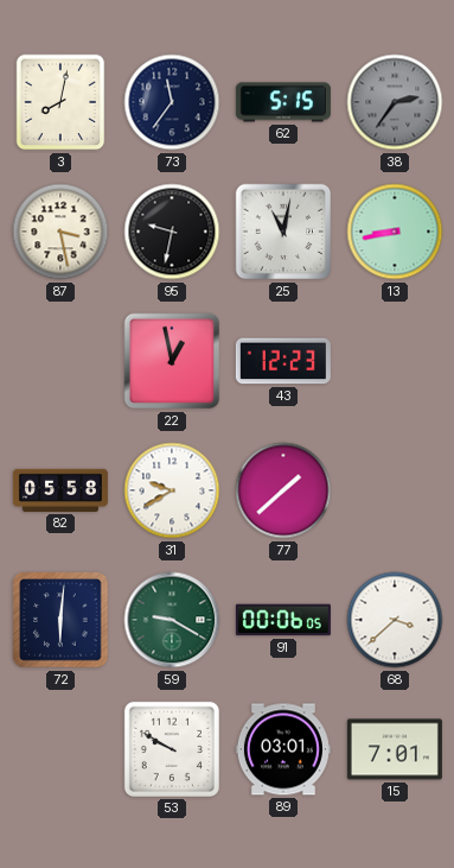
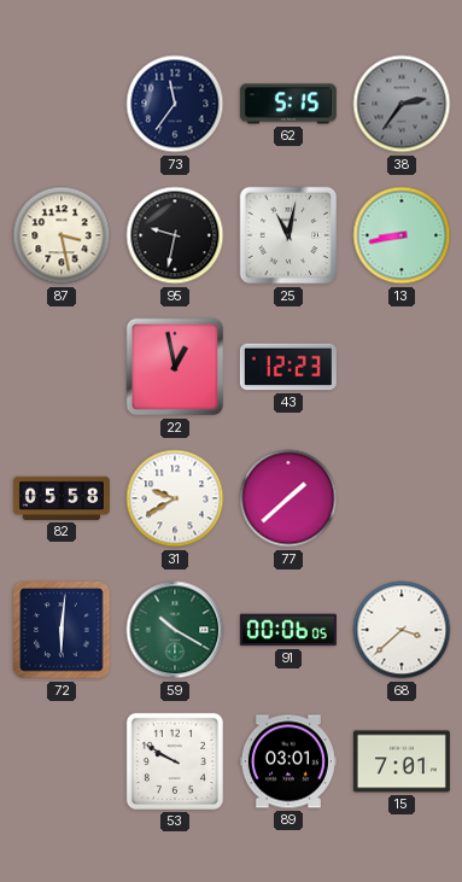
3: 8:02 -> none (60, 102)
59: 9:20 -> 10:20 (175, 630)
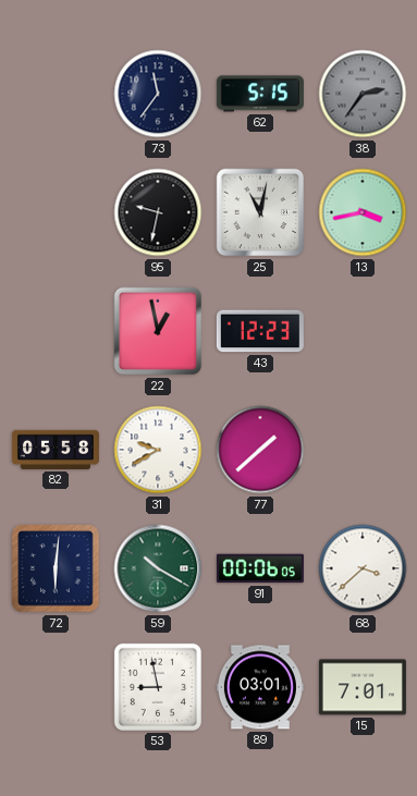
87: 3:28 -> none (62, 235)
13: 8:43 -> 3:43 (363, 212)
53: 9:50 -> 8:58 (158, 687)
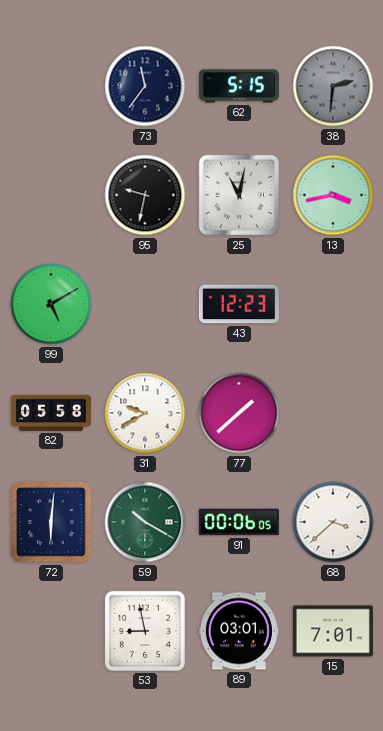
38: 2:36 -> 2:31 (333, 86)
99: none -> 5:10 (51, 304)
22: 12:58 -> none (158, 331)
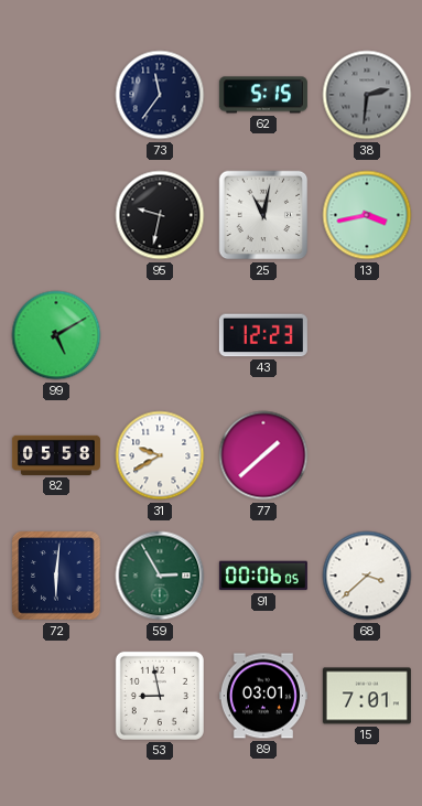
59: 10:20 -> 2:55 (160, 576)
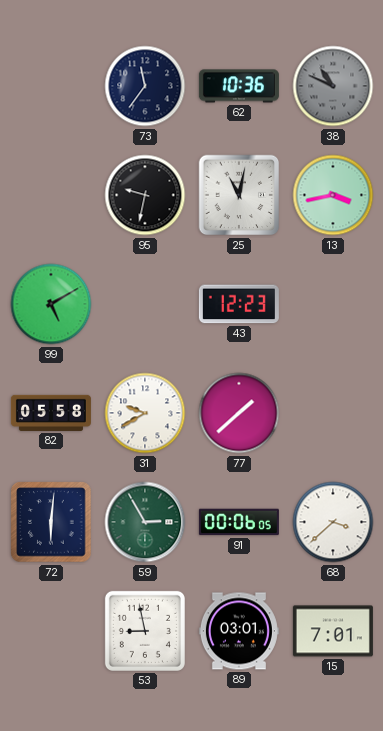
62: 5:15 -> 10:36 (239, 86)
38: 2:31 -> 10:49 (333, 86)
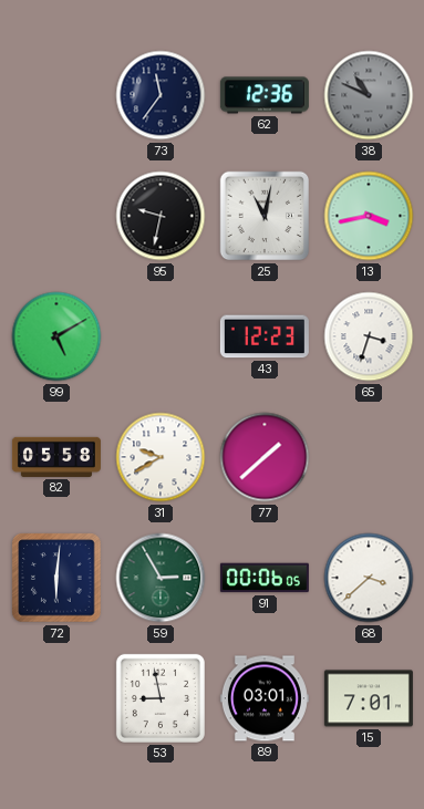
62: 10:36 -> 12:36 (265, 95)
65: none -> 3:33 (369, 336)
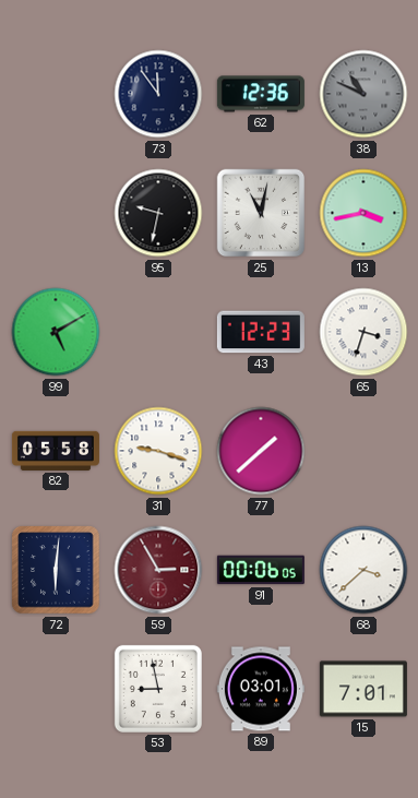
73: 11:36 -> 11:54 (158, 94)
31: 9:40 -> 9:18 (158, 451)
59 dial: green -> burgundy (158, 570)
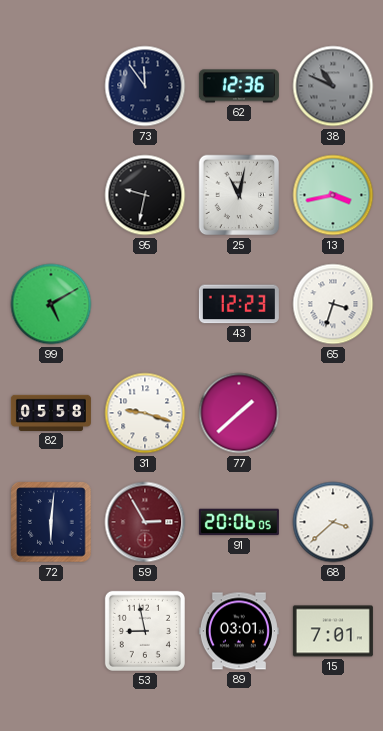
91: 00:06 -> 20:06 (239, 522)
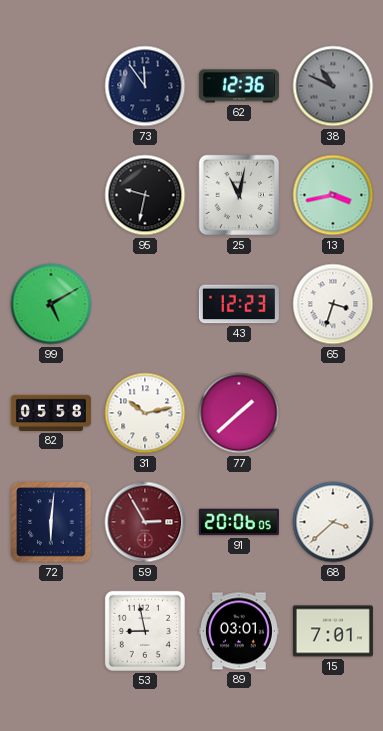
31: 9:18 -> 10:13 (145, 413)
